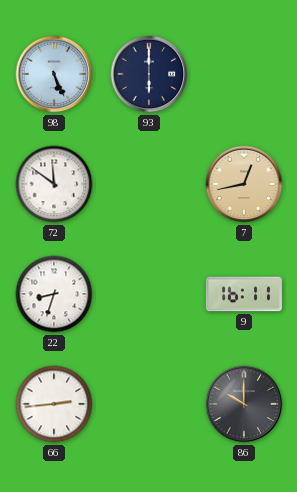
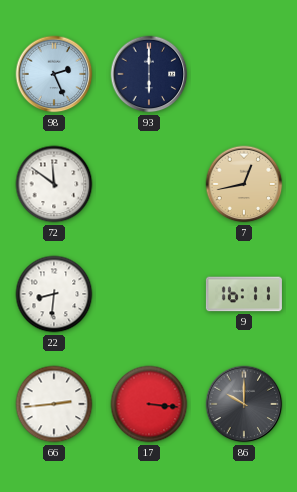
98: 5:26 -> 2:26 (54, 74)
22: 8:33 -> 8:31 (54, 294)
17: none -> 3:16 (149, 404)
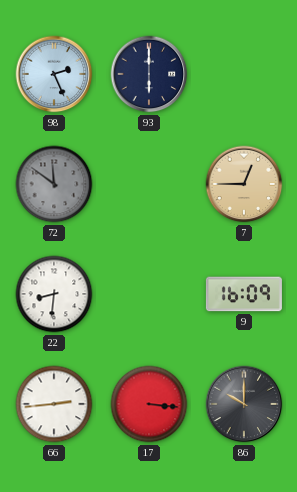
72 dial: white -> grey (54, 184)
7: 12:43 -> 12:45 (244, 184)
9: 16:11 -> 16:09 (244, 294)
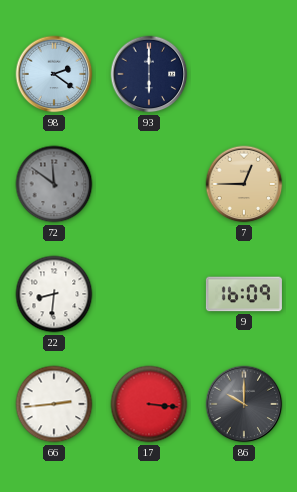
98: 2:26 -> 2:21 (54, 74)
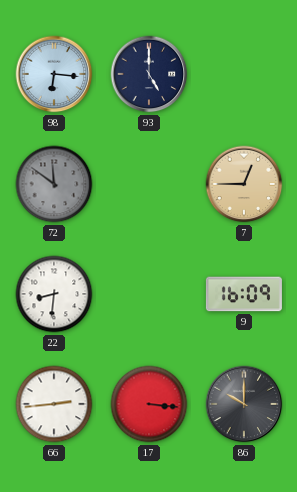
98: 2:21 -> 6:16 (54, 74)
93: 6:00 -> 5:00 (149, 74)
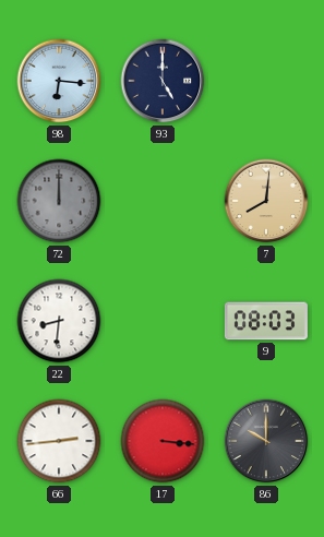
72: 11:51 -> 12:00 (59, 201)
7: 12:45 -> 8:01 (266, 201)
9: 16:09 -> 08:03 (266, 321)
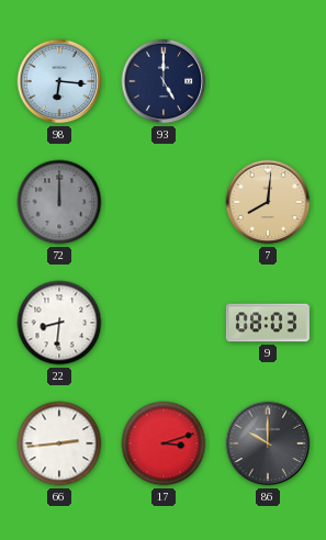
17: 3:16 -> 3:12 (164, 443)
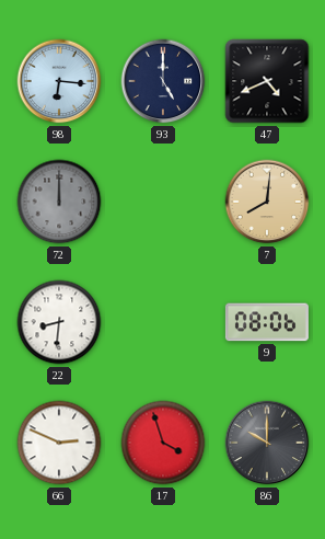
47: none -> 4:41 (267, 81)
9: 08:03 -> 08:06 (267, 322)
66: 2:44 -> 2:49 (59, 443)
17: 3:12 -> 3:57 (163, 443)
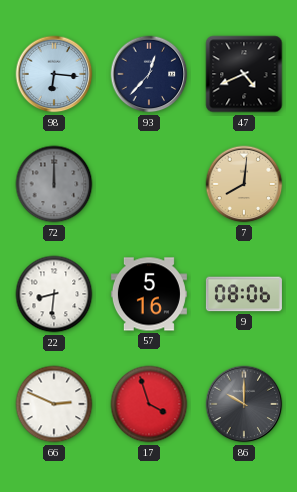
93: 5:00 -> 12:37 (149, 74)
57: none -> 5:16 (149, 294)
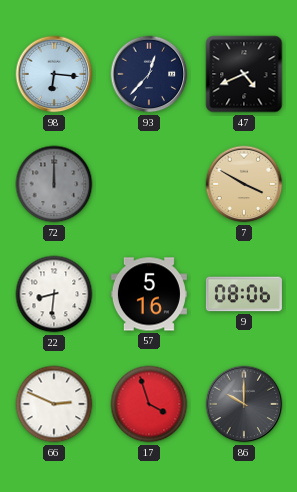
7: 8:01 -> 3:50 (244, 184)
